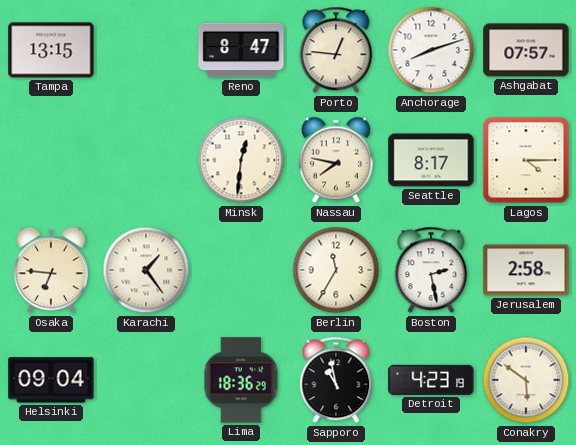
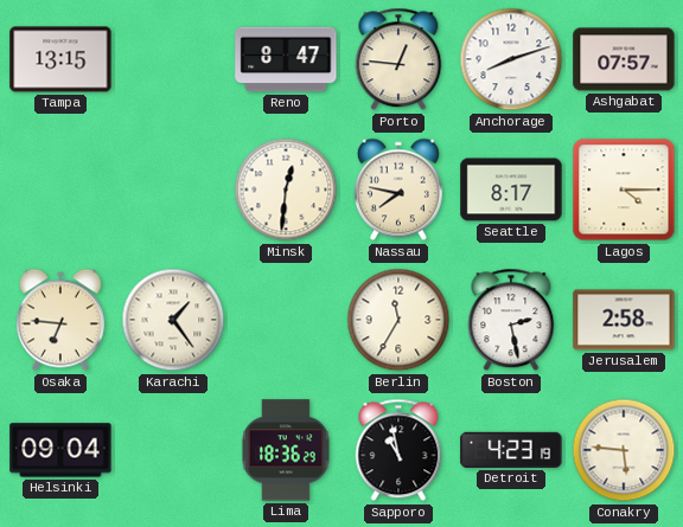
Conakry: 5:51 -> 5:46 (624, 450)
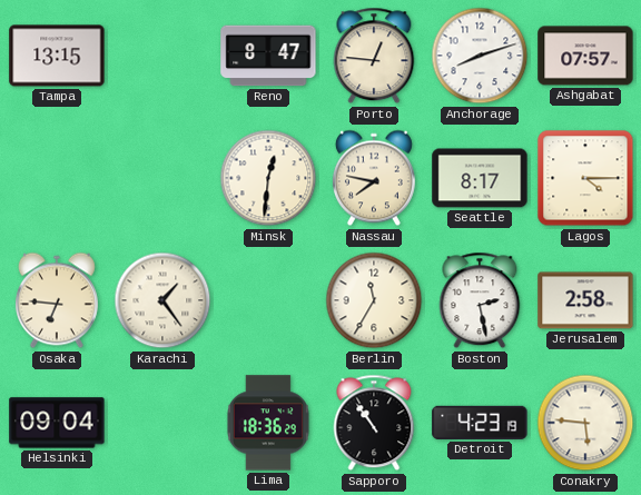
Sapporo: 10:58 -> 10:54 (374, 423)
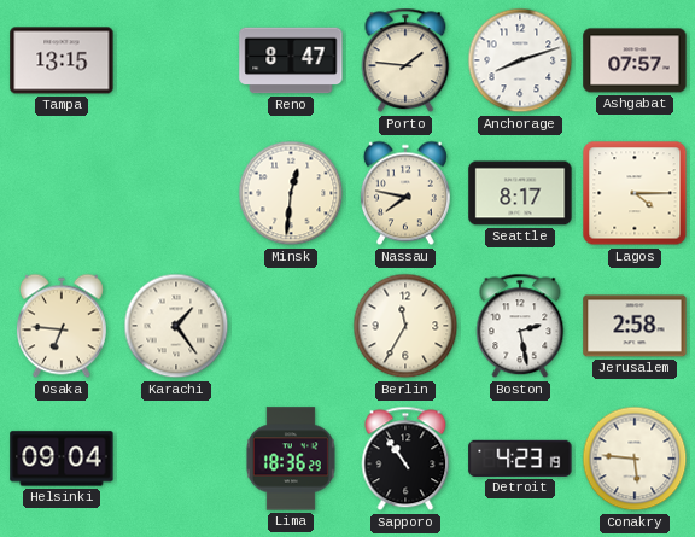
Porto: 12:46 -> 1:46 (405, 60)
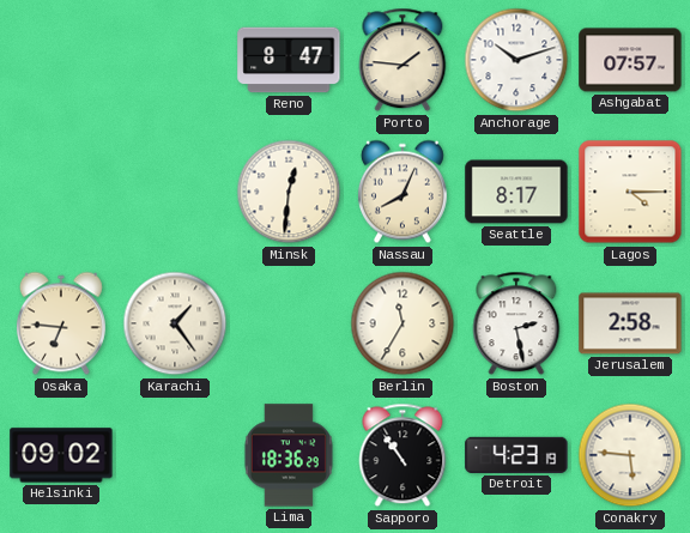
Tampa: 13:15 -> none (62, 60)
Anchorage: 8:12 -> 10:12 (516, 60)
Nassau: 7:47 -> 8:04 (402, 192)
Helsinki: 09:04 -> 09:02 (61, 455)
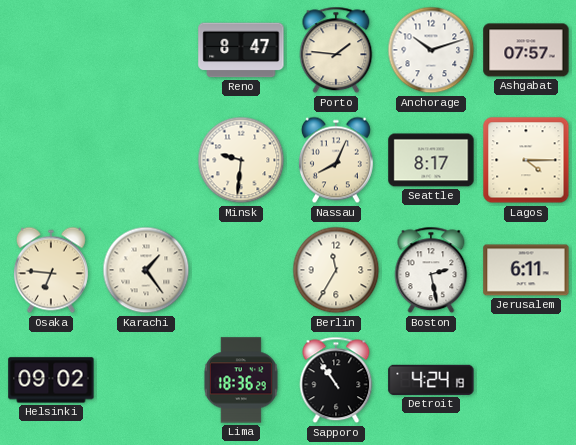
Minsk: 12:31 -> 9:31 (241, 160)
Jerusalem: 2:58 -> 6:11 (526, 270)
Detroit: 4:23 -> 4:24 (431, 380)
Conakry: 5:46 -> none (630, 455)
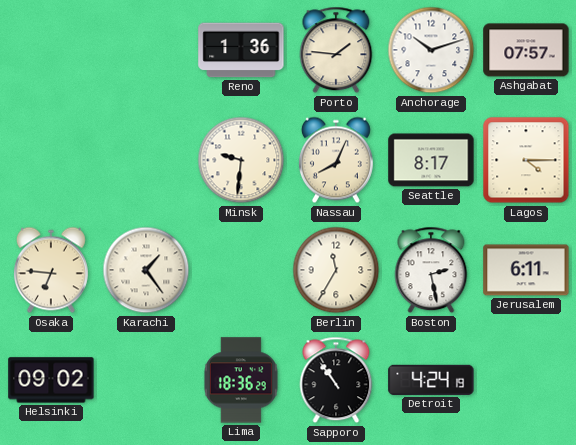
Reno: 8:47 -> 1:36 (241, 50)
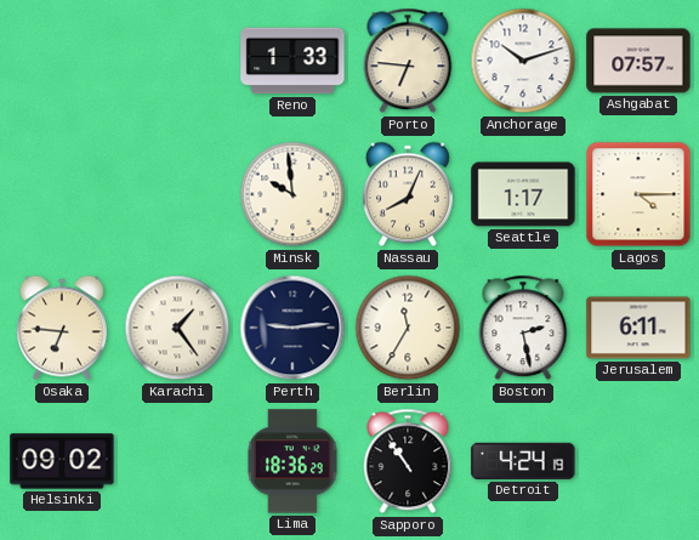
Reno: 1:36 -> 1:33 (292, 61)
Porto: 1:46 -> 6:46 (408, 61)
Minsk: 9:31 -> 9:59 (292, 194)
Seattle: 8:17 -> 1:17 (523, 194)
Perth: none -> 9:14 (292, 328)
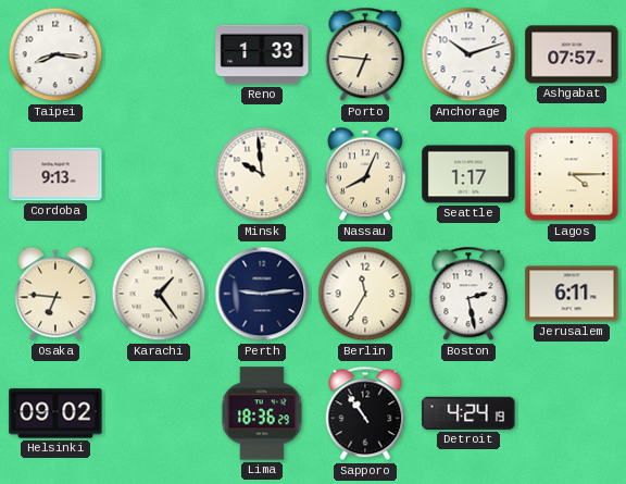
Taipei: none -> 8:16 (55, 54)
Cordoba: none -> 9:13 (55, 174)
